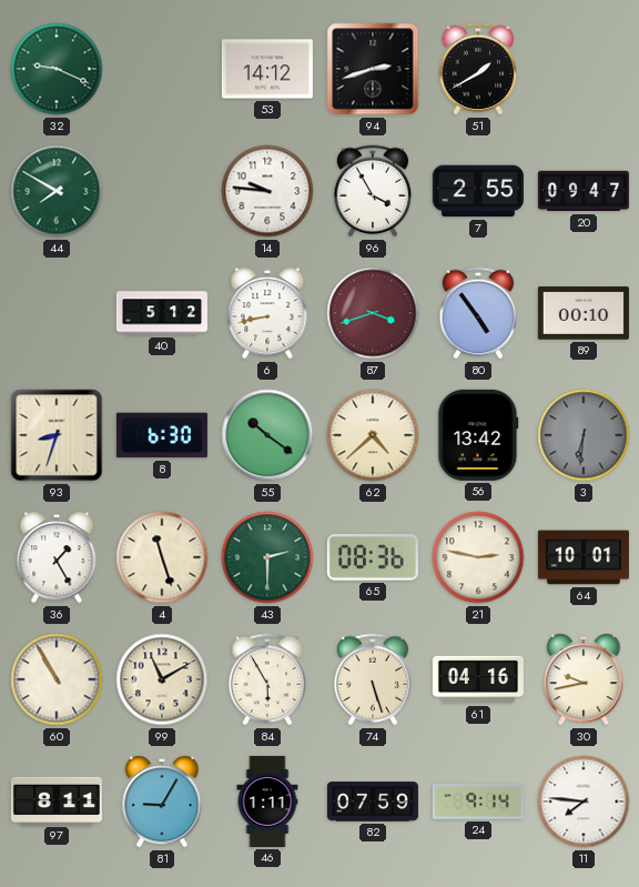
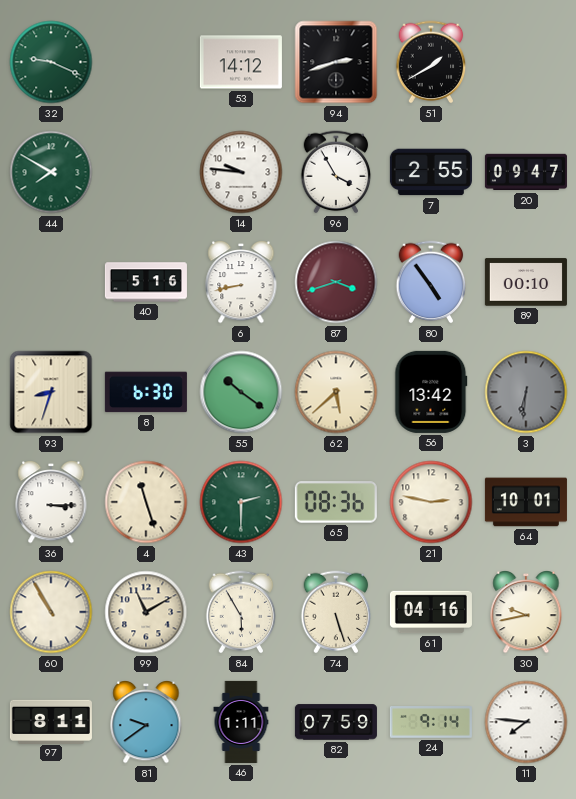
40: 5:12 -> 5:16 (146, 282)
62: 4:38 -> 5:38 (336, 392)
36: 1:25 -> 3:15 (51, 502)
81: 9:05 -> 9:39 (146, 722)
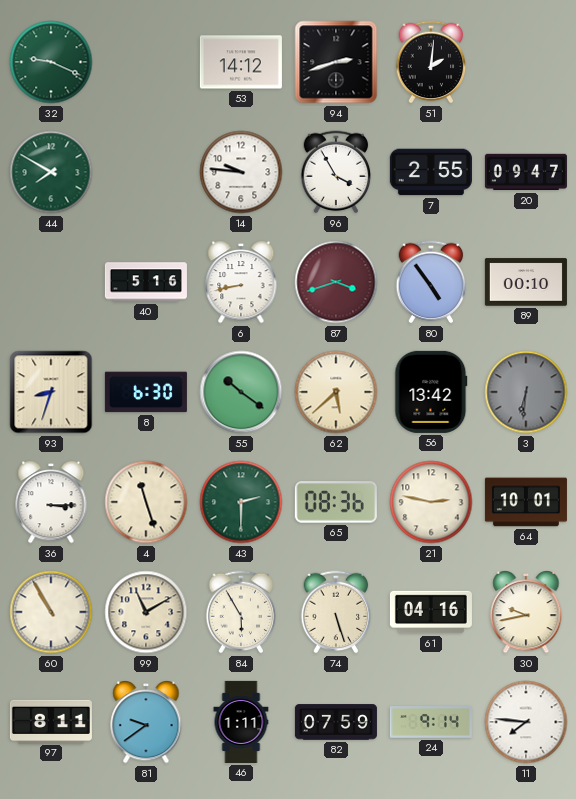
51: 1:40 -> 2:01 (431, 62)
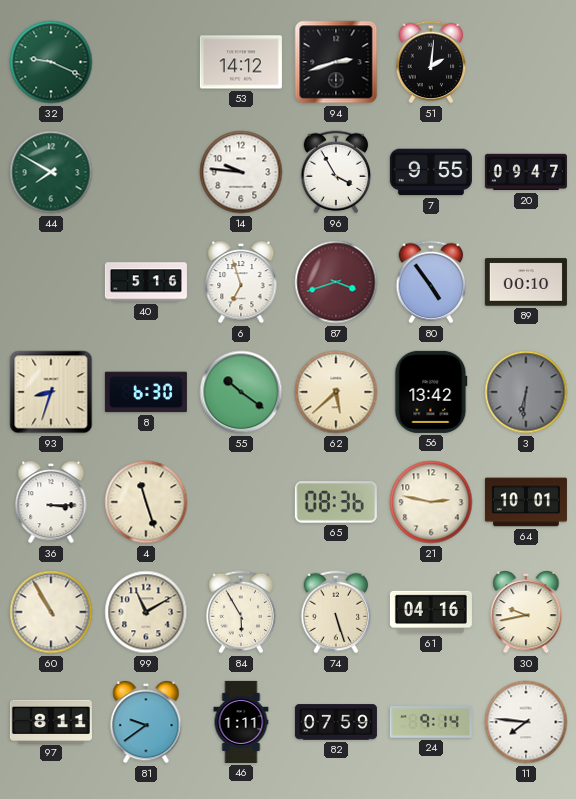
7: 2:55 -> 9:55 (431, 172)
6: 8:43 -> 6:57 (241, 282)
43: 2:30 -> none (241, 502)
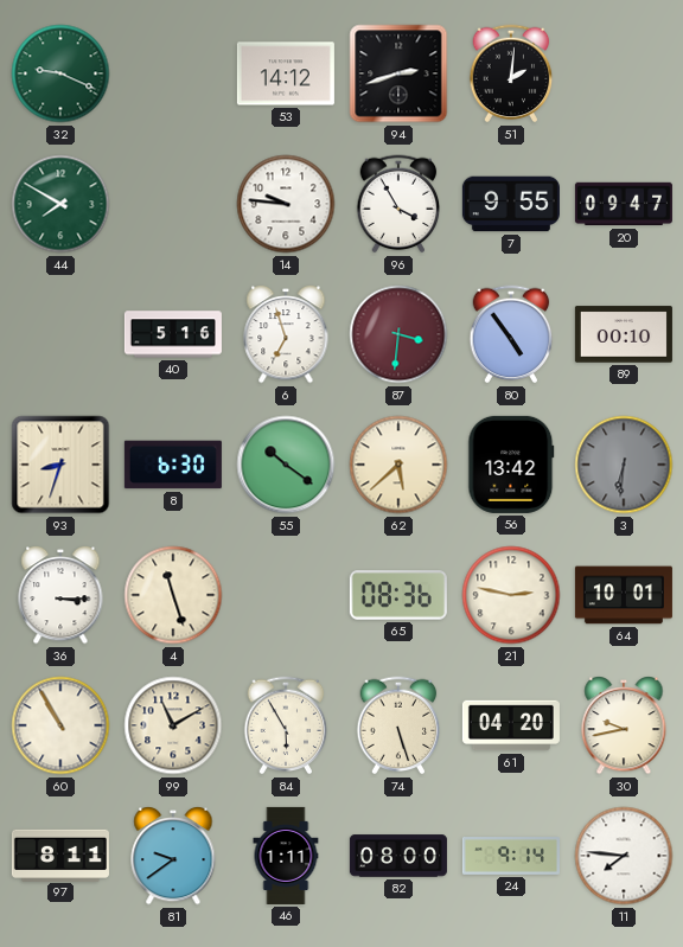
87: 3:42 -> 3:31 (398, 334)
61: 04:16 -> 04:20 (511, 725)
82: 07:59 -> 08:00 (398, 856)
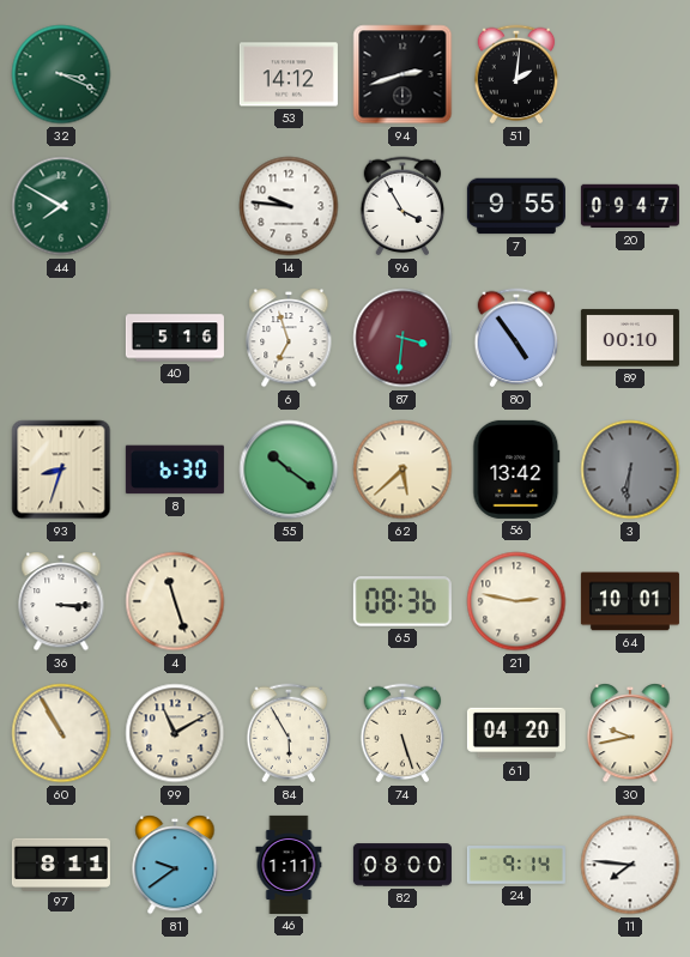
32: 9:19 -> 3:19 (61, 74)
